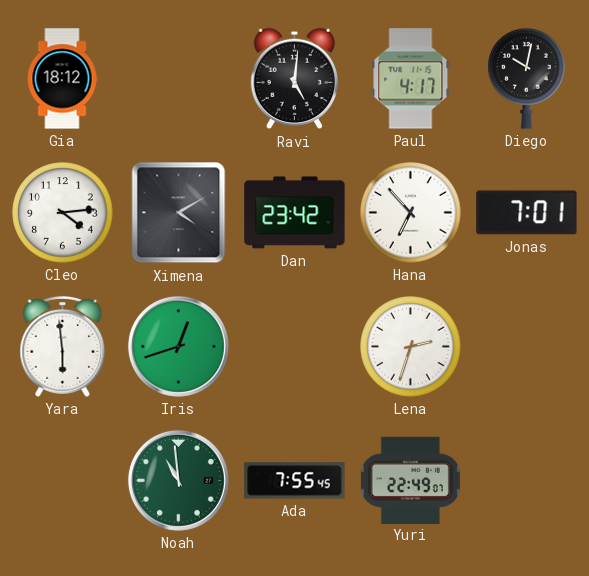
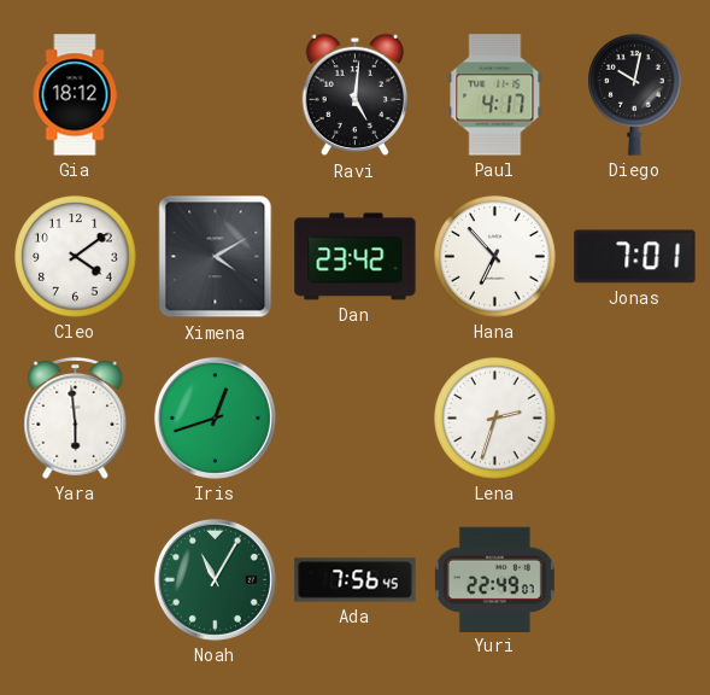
Cleo: 4:14 -> 4:09 (76, 257)
Noah: 10:59 -> 11:05 (215, 579)
Ada: 7:55 -> 7:56 (356, 580)
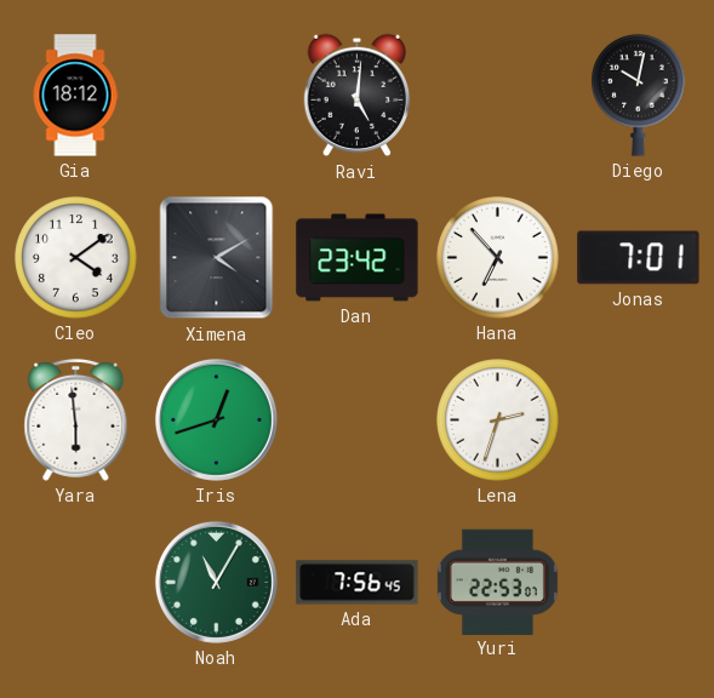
Paul: 4:17 -> none (495, 95)
Yuri: 22:49 -> 22:53 (497, 582)
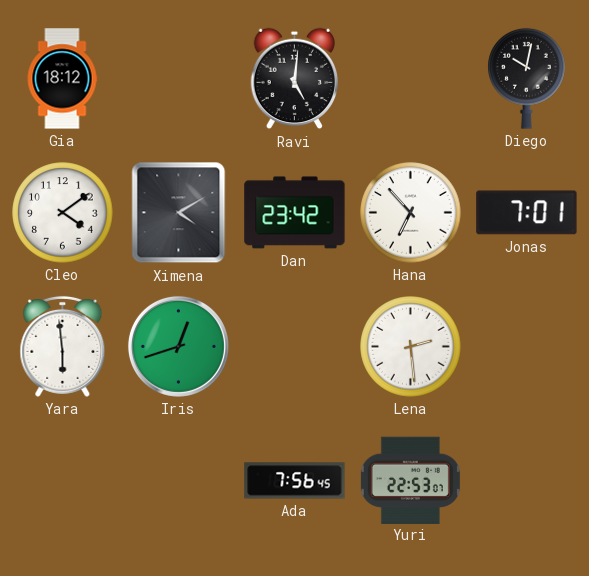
Lena: 2:33 -> 2:29 (411, 347)
Noah: 11:05 -> none (216, 582)
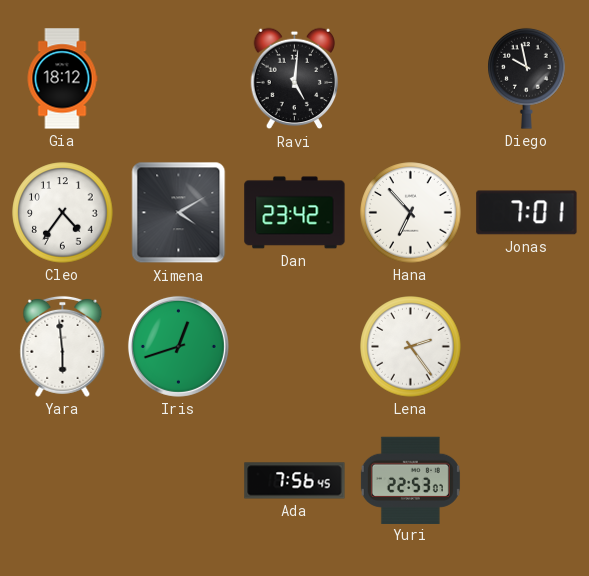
Diego: 10:02 -> 9:58 (527, 78)
Cleo: 4:09 -> 4:36 (63, 213)
Lena: 2:29 -> 2:24 (411, 347)
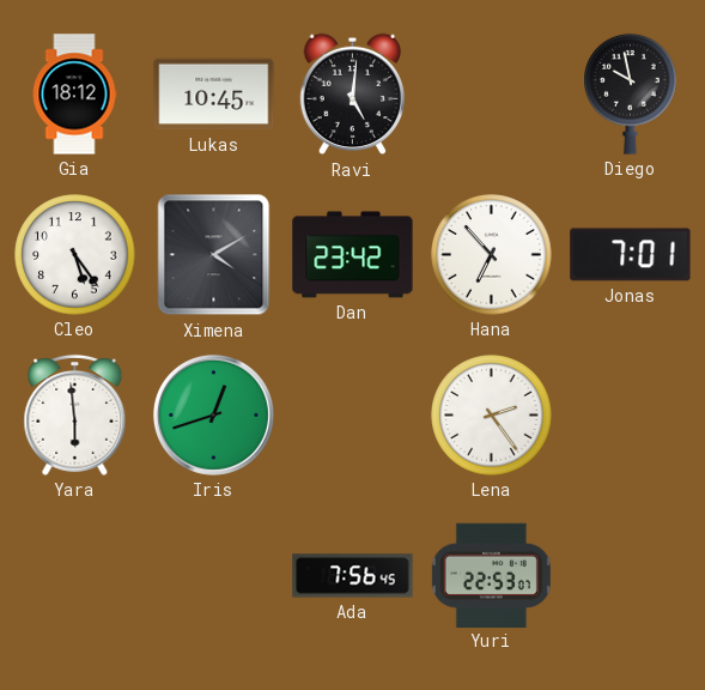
Lukas: none -> 10:45 (214, 95)
Cleo: 4:36 -> 5:24 (75, 255)
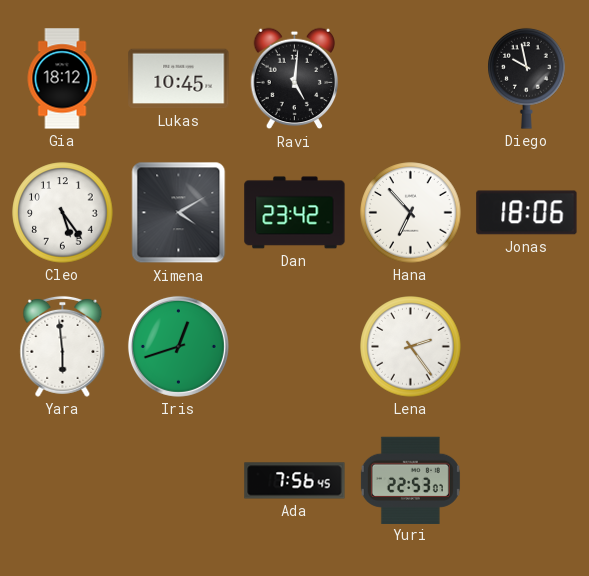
Jonas: 7:01 -> 18:06 (527, 213)
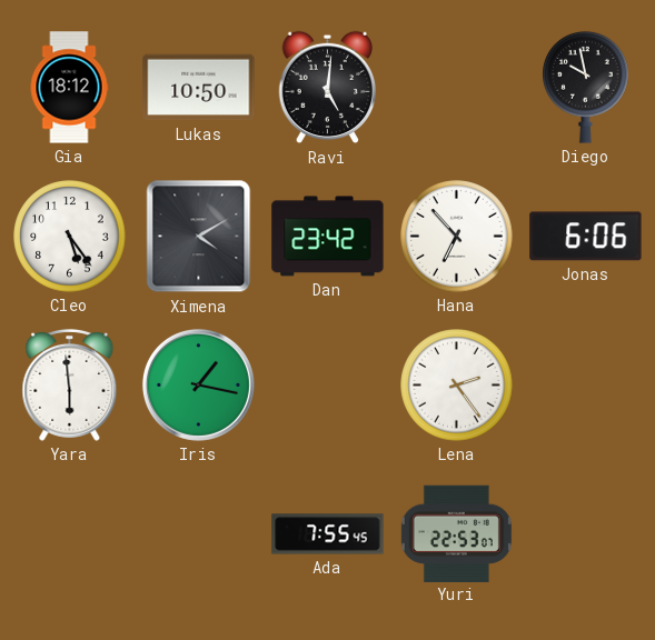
Lukas: 10:45 -> 10:50 (199, 88)
Jonas: 18:06 -> 6:06 (586, 237)
Iris: 12:42 -> 1:17 (198, 384)
Ada: 7:56 -> 7:55 (328, 534)
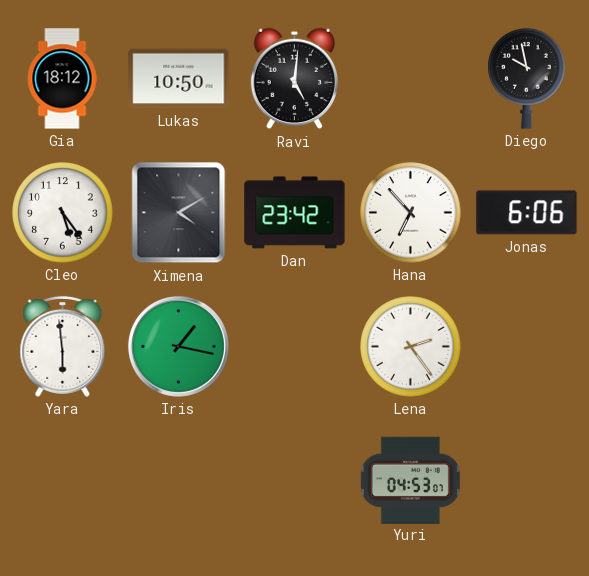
Ada: 7:55 -> none (328, 534)
Yuri: 22:53 -> 04:53 (410, 480)
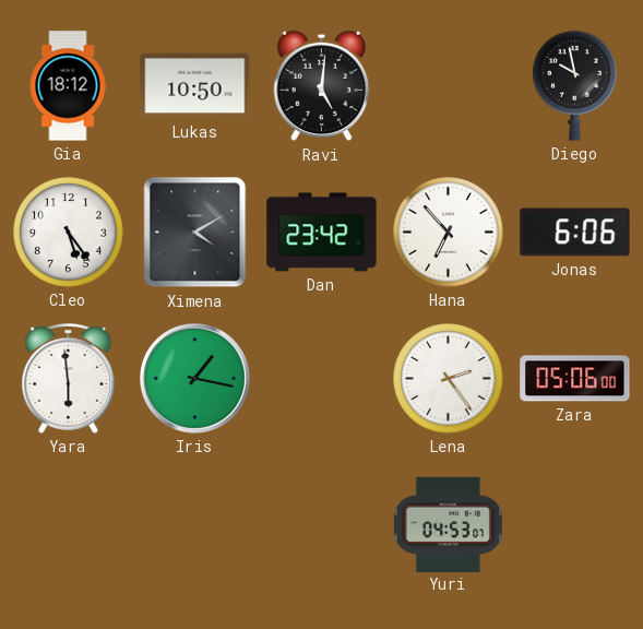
Zara: none -> 05:06 (575, 379)
